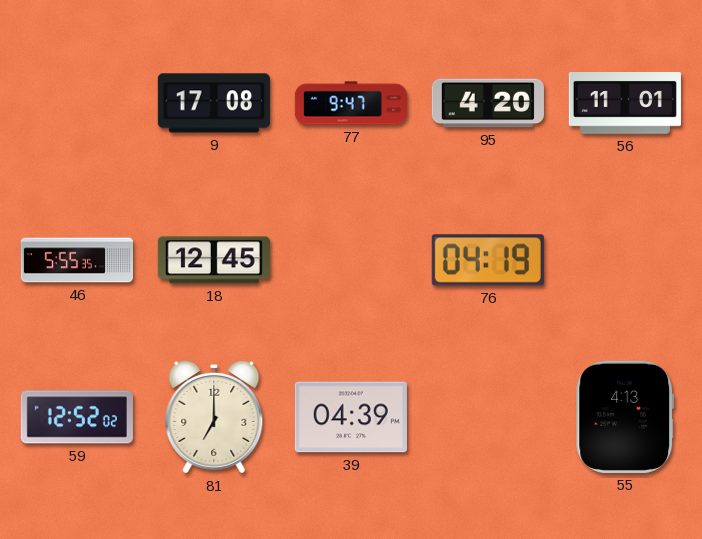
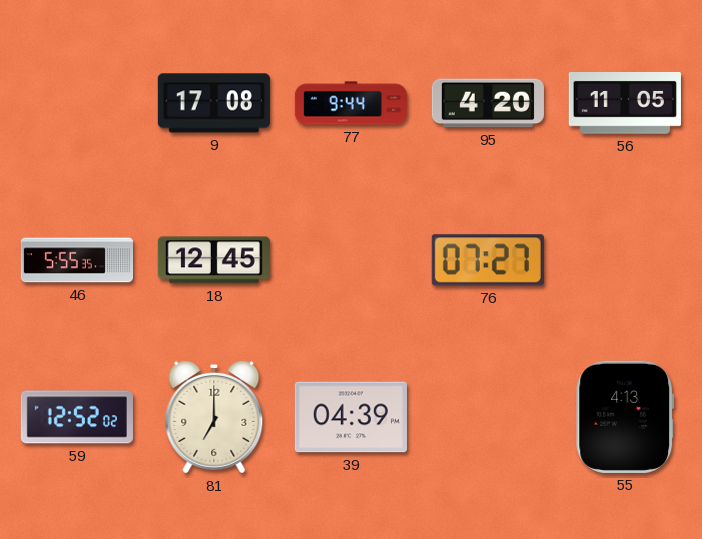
77: 9:47 -> 9:44 (351, 103)
56: 11:01 -> 11:05 (625, 103)
76: 04:19 -> 07:27 (488, 260)
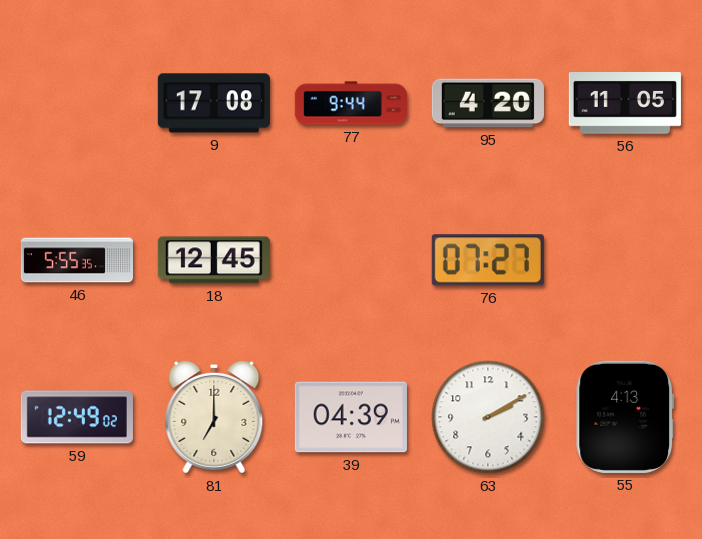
59: 12:52 -> 12:49 (77, 417)
63: none -> 2:10 (488, 417)
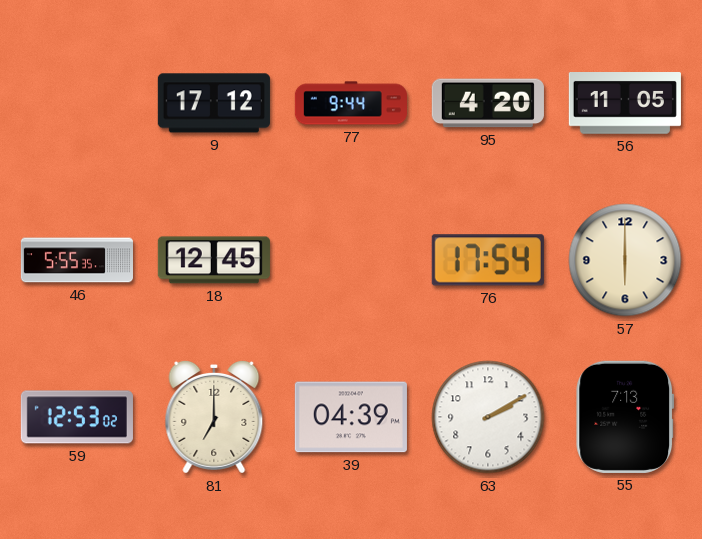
9: 17:08 -> 17:12 (214, 103)
76: 07:27 -> 17:54 (488, 260)
57: none -> 6:00 (625, 260)
59: 12:49 -> 12:53 (77, 417)
55: 4:13 -> 7:13 (625, 417)
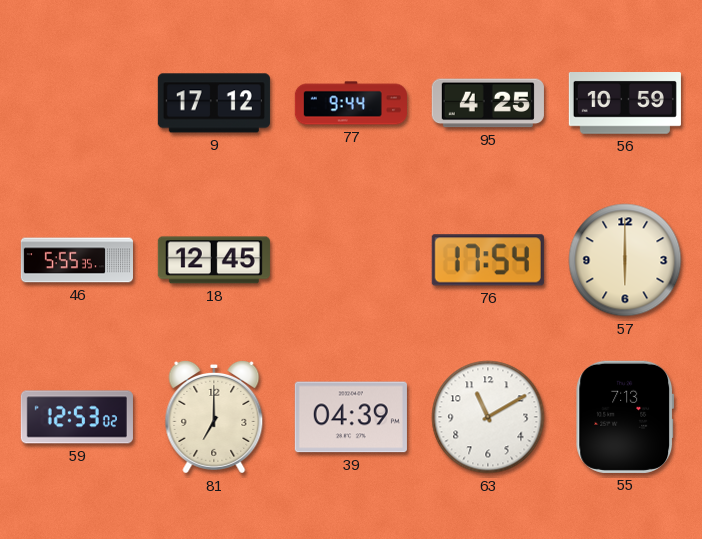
95: 4:20 -> 4:25 (488, 103)
56: 11:05 -> 10:59 (625, 103)
63: 2:10 -> 11:10 (488, 417)
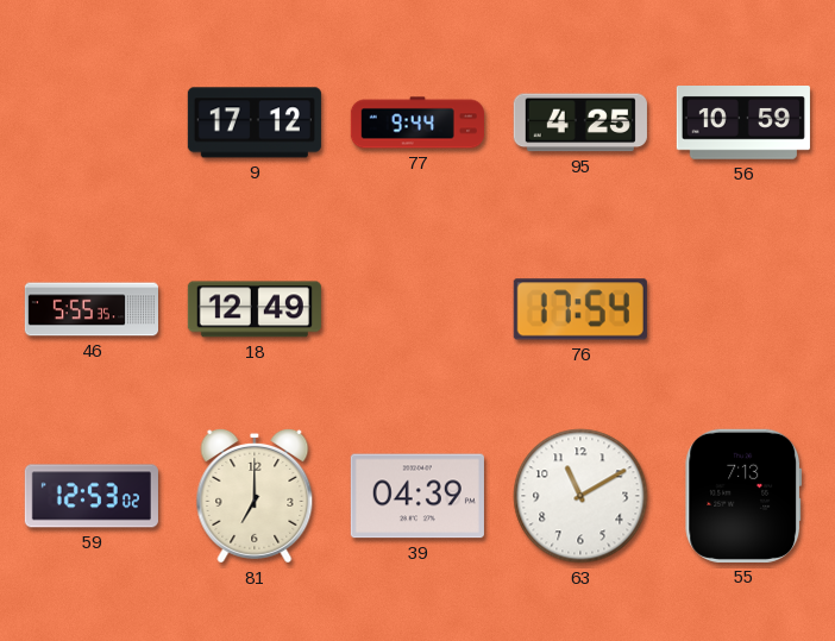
18: 12:45 -> 12:49 (255, 309)
57: 6:00 -> none (625, 260)
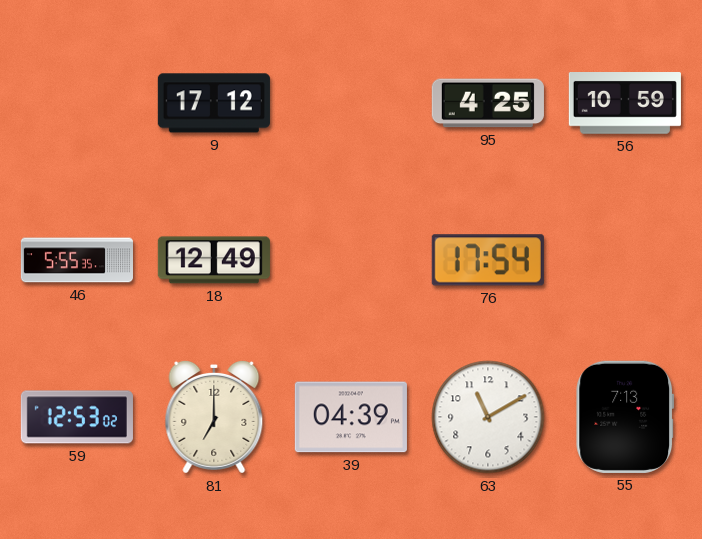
77: 9:44 -> none (417, 122)
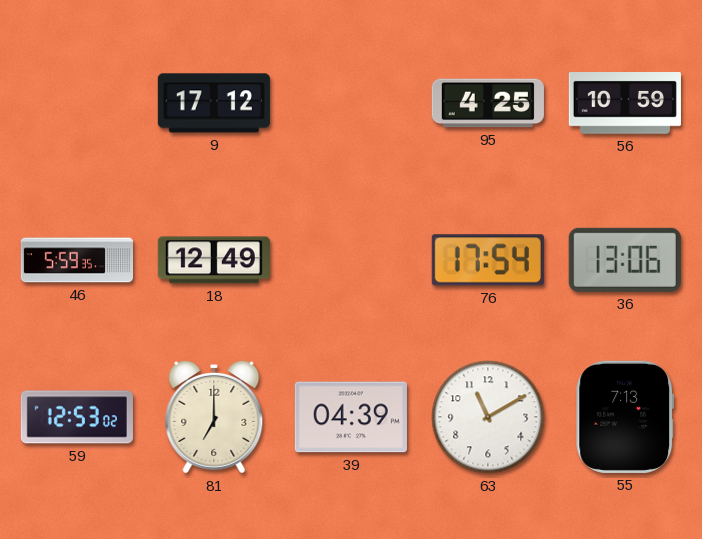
46: 5:55 -> 5:59 (76, 260)
36: none -> 13:06 (625, 260)
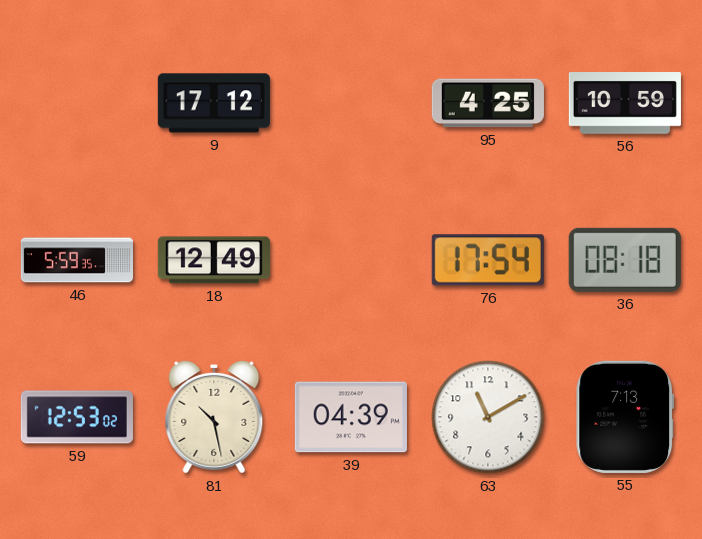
36: 13:06 -> 08:18 (625, 260)
81: 7:00 -> 10:28 (214, 417)
